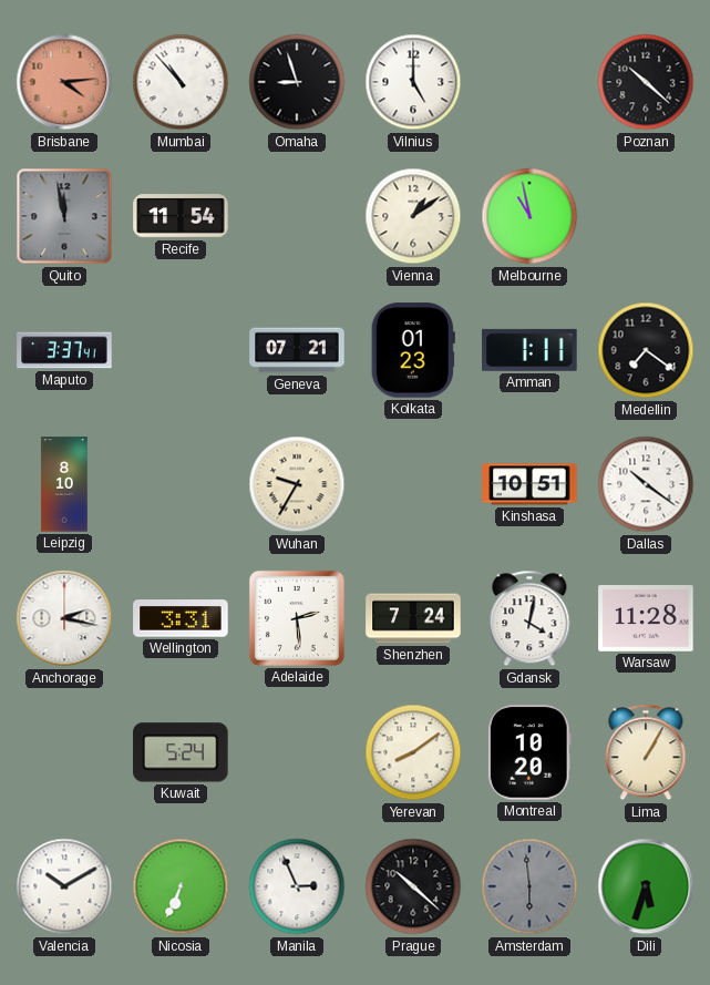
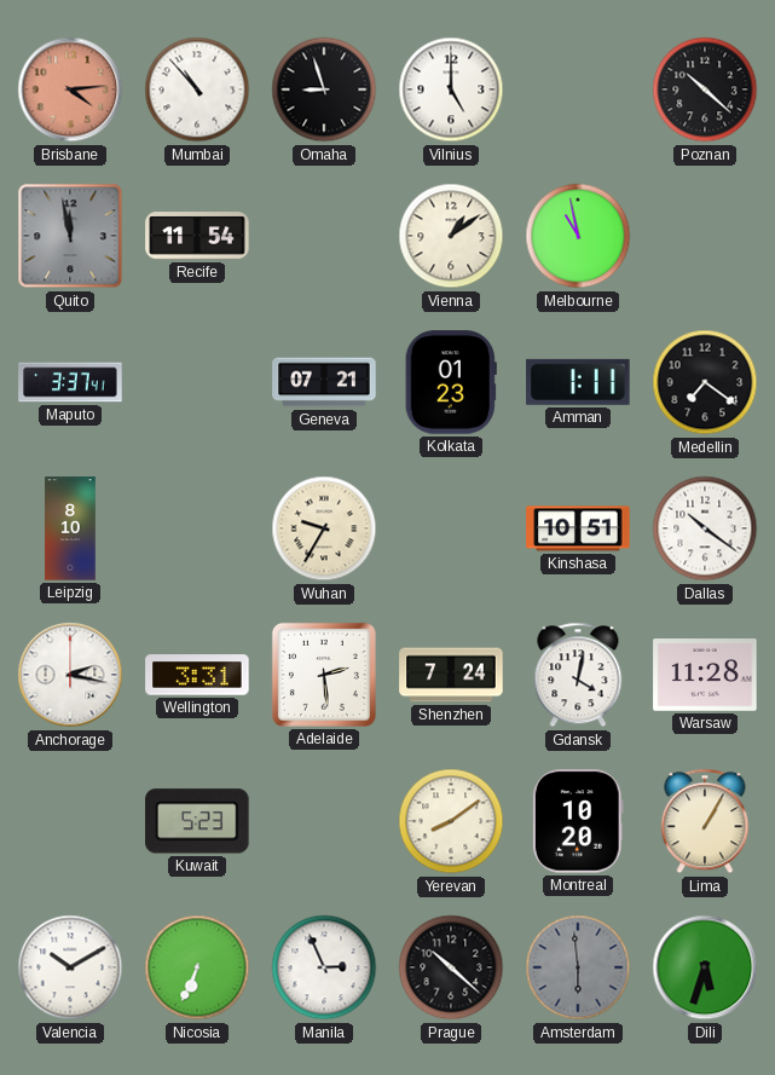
Kuwait: 5:24 -> 5:23 (197, 821)
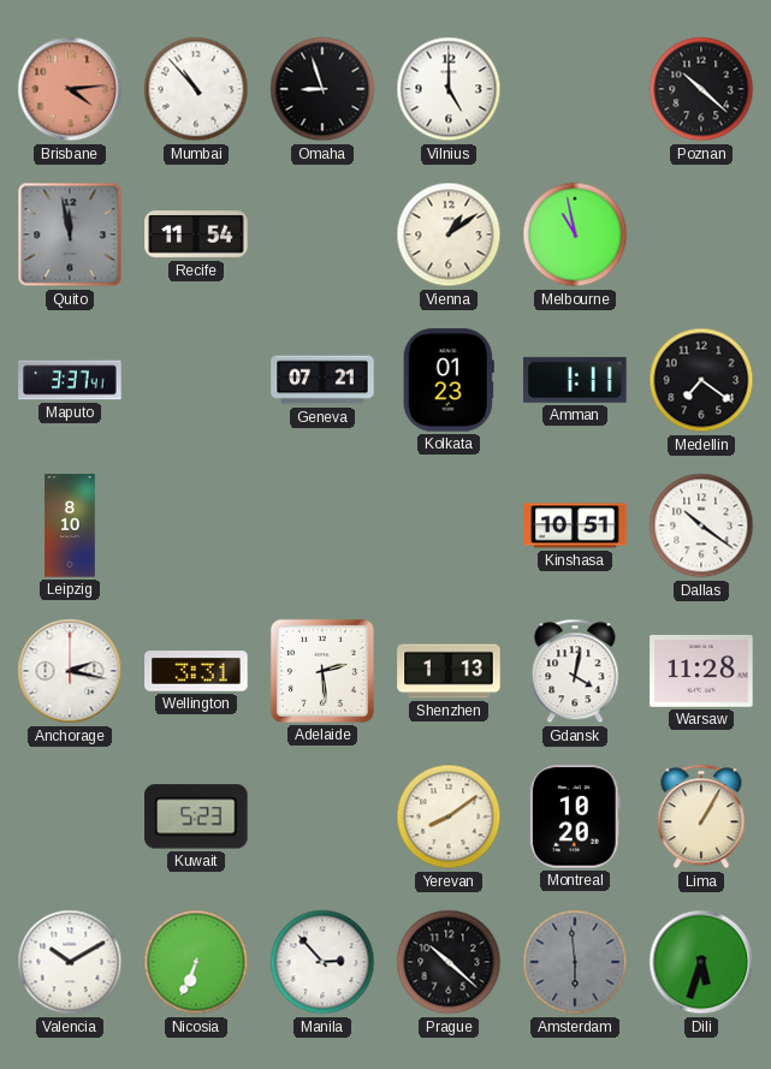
Wuhan: 9:35 -> none (324, 528)
Shenzhen: 7:24 -> 1:13 (449, 671)
Manila: 2:56 -> 2:53 (322, 962)
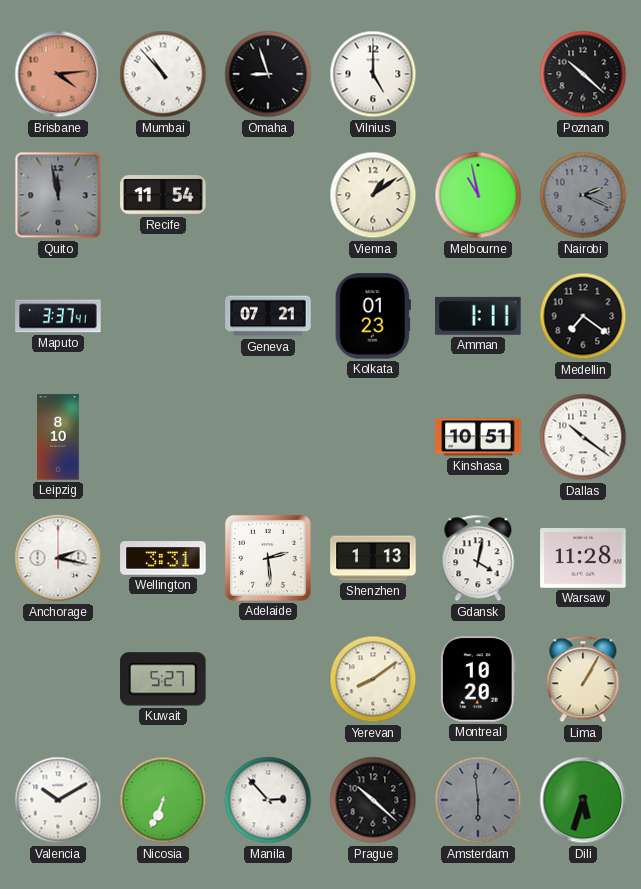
Nairobi: none -> 2:19 (583, 195)
Kuwait: 5:23 -> 5:27 (163, 679)
